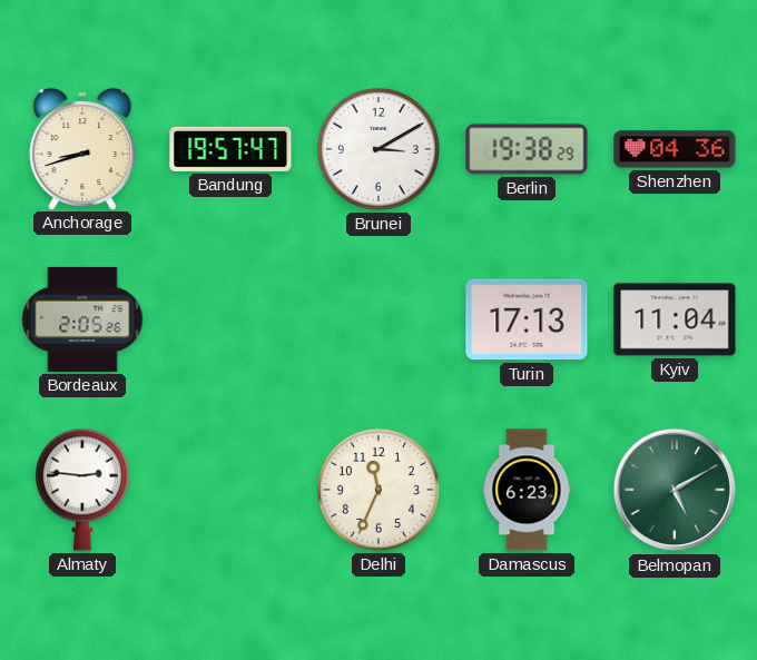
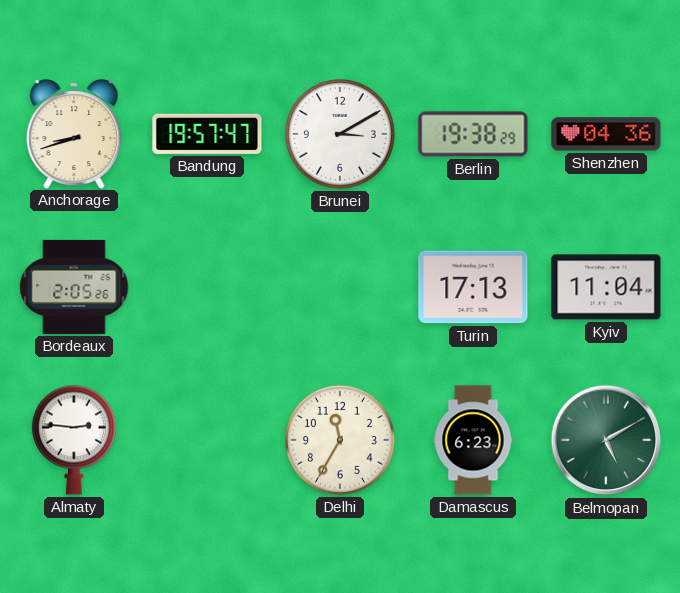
Delhi: 11:34 -> 11:35 (340, 440)
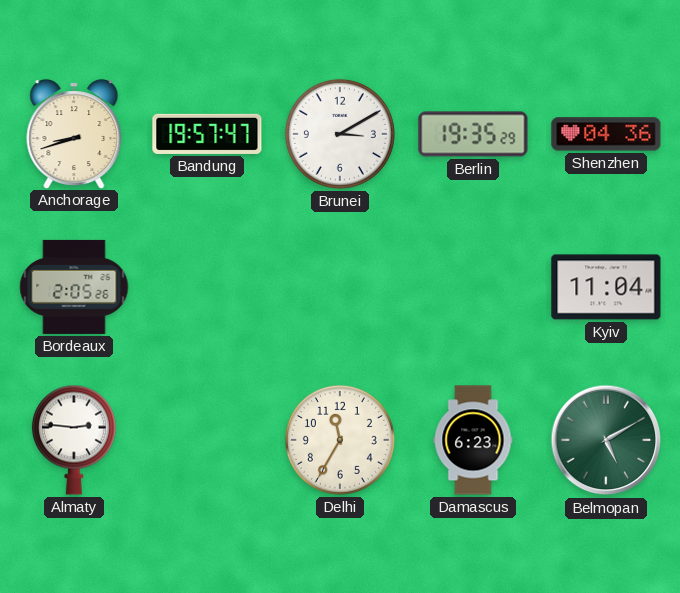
Berlin: 19:38 -> 19:35 (473, 134)
Turin: 17:13 -> none (473, 287)
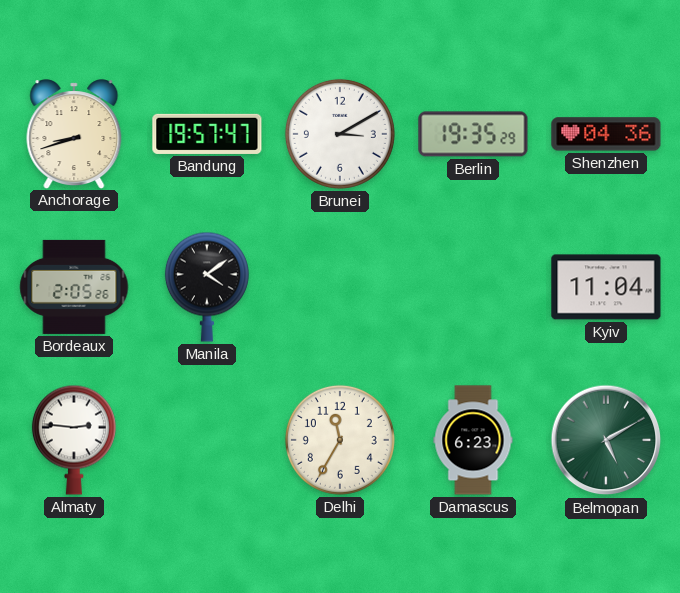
Manila: none -> 4:09 (207, 287)
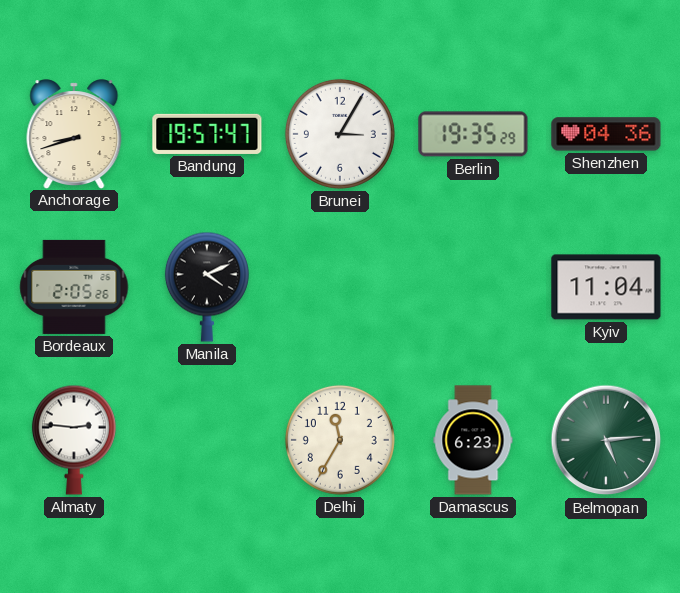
Brunei: 3:10 -> 3:05 (340, 134)
Manila: 4:09 -> 4:11 (207, 287)
Belmopan: 5:10 -> 5:14 (606, 440)
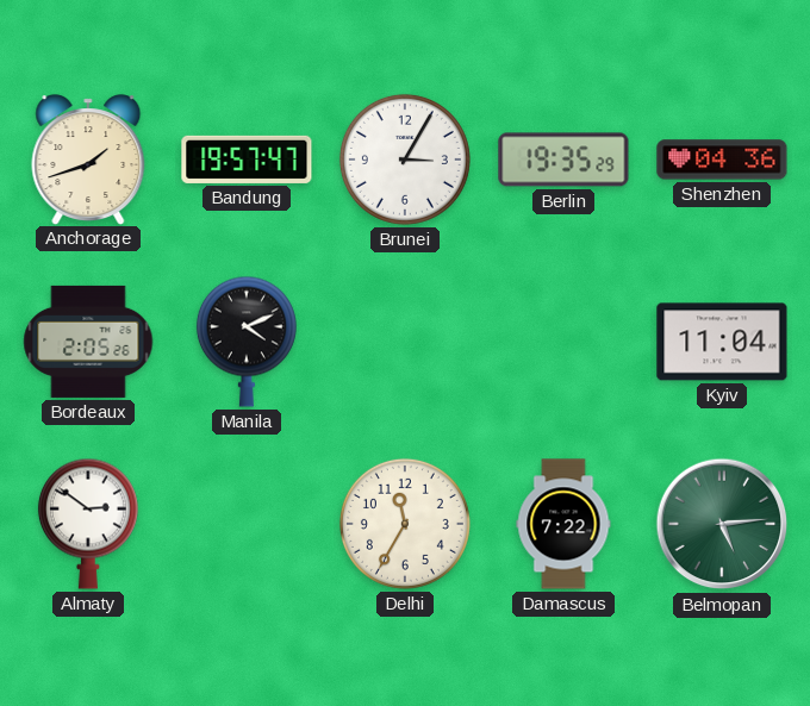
Anchorage: 8:42 -> 1:42 (88, 160)
Almaty: 2:46 -> 2:51 (88, 524)
Damascus: 6:23 -> 7:22 (563, 524)
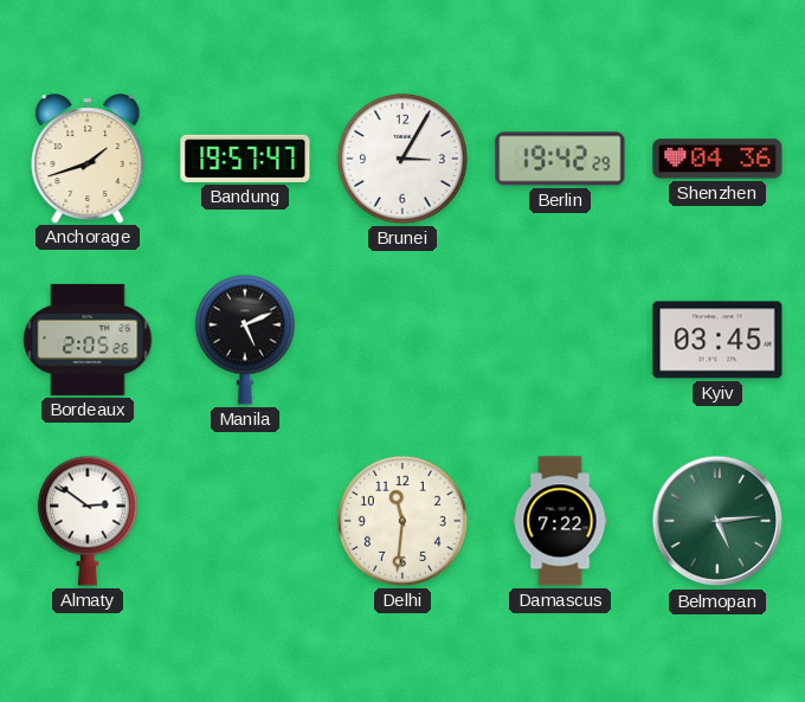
Berlin: 19:35 -> 19:42 (560, 159)
Manila: 4:11 -> 5:11 (245, 340)
Kyiv: 11:04 -> 03:45 (717, 340)
Delhi: 11:35 -> 11:31 (402, 521)
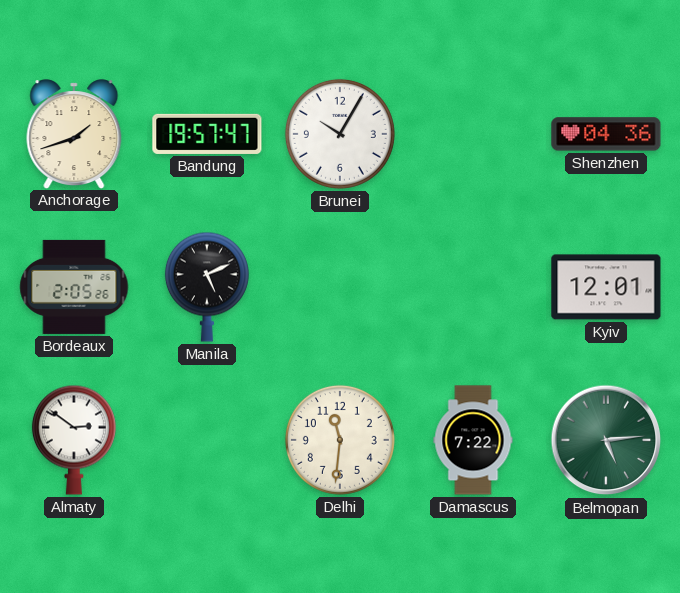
Brunei: 3:05 -> 10:05 (340, 134)
Berlin: 19:42 -> none (560, 159)
Kyiv: 03:45 -> 12:01 (606, 287)
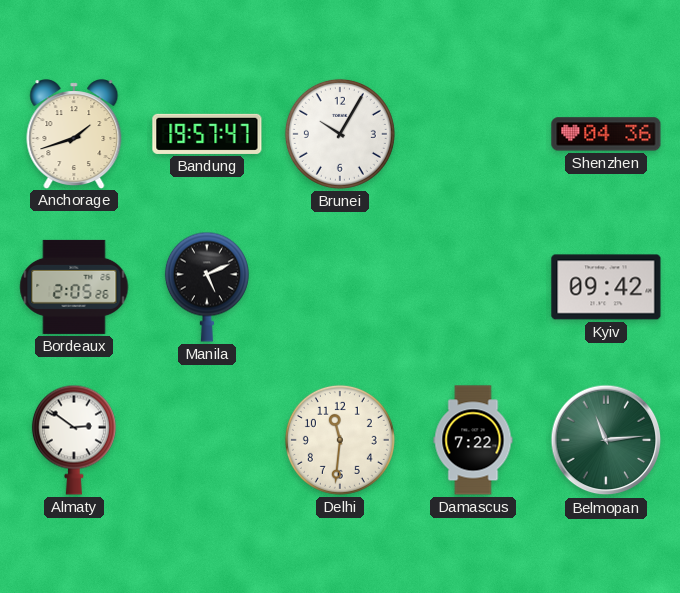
Kyiv: 12:01 -> 09:42 (606, 287)
Belmopan: 5:14 -> 11:14 (606, 440)
